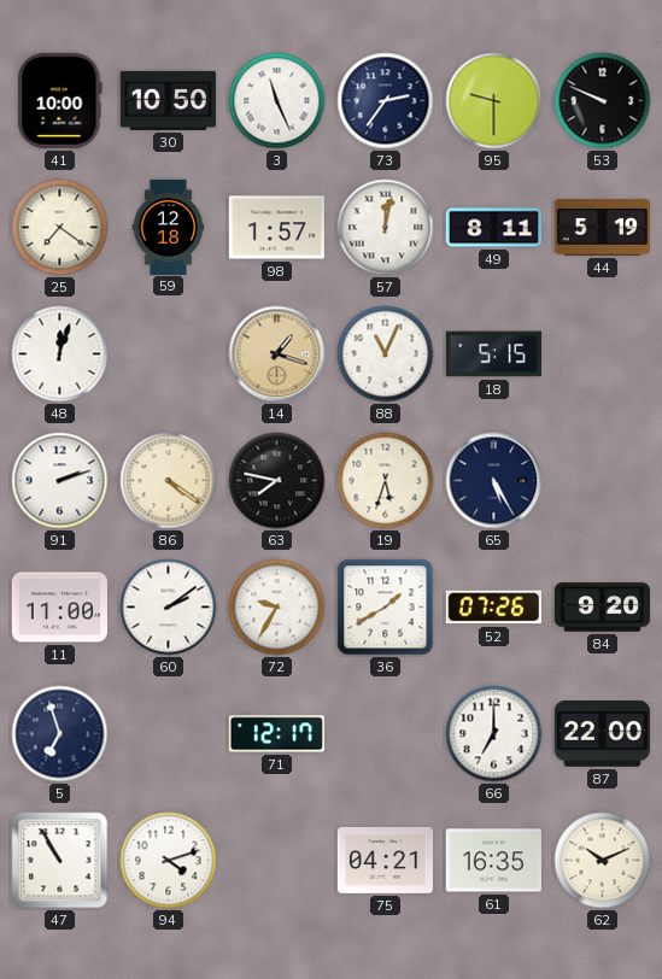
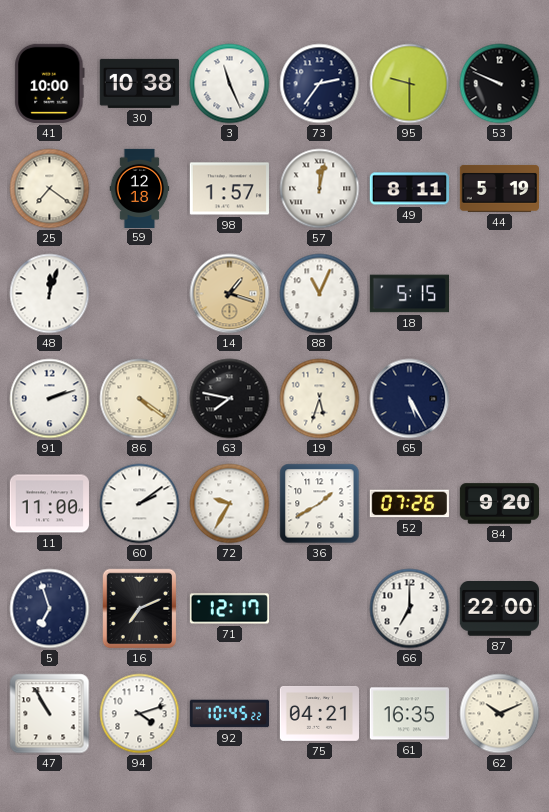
30: 10:50 -> 10:38 (139, 83)
16: none -> 7:11 (140, 609)
92: none -> 10:45 (229, 714)
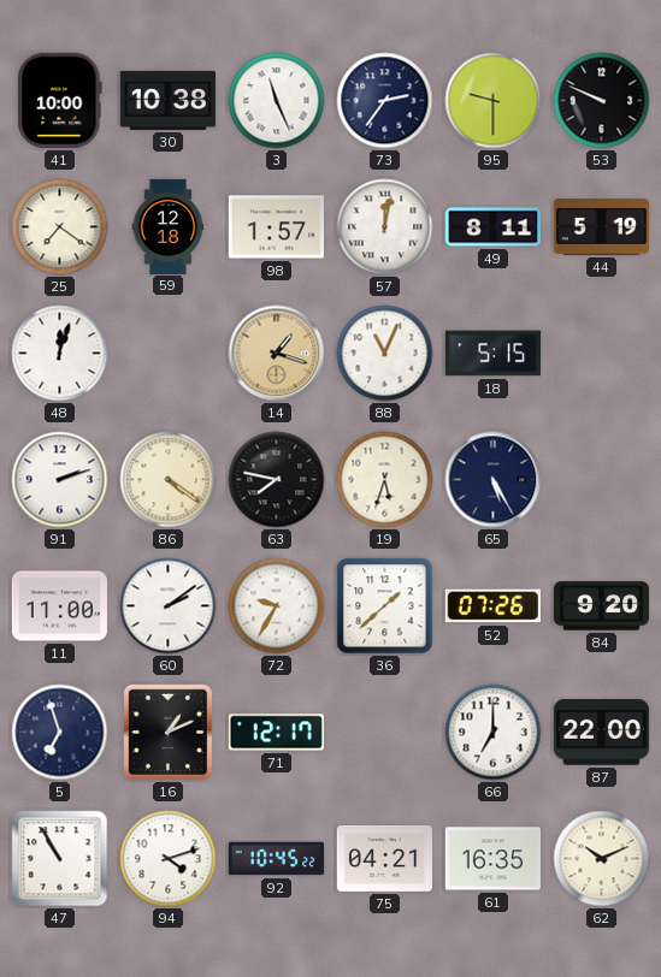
36: 1:40 -> 1:38 (385, 606)
16: 7:11 -> 1:11 (169, 733)
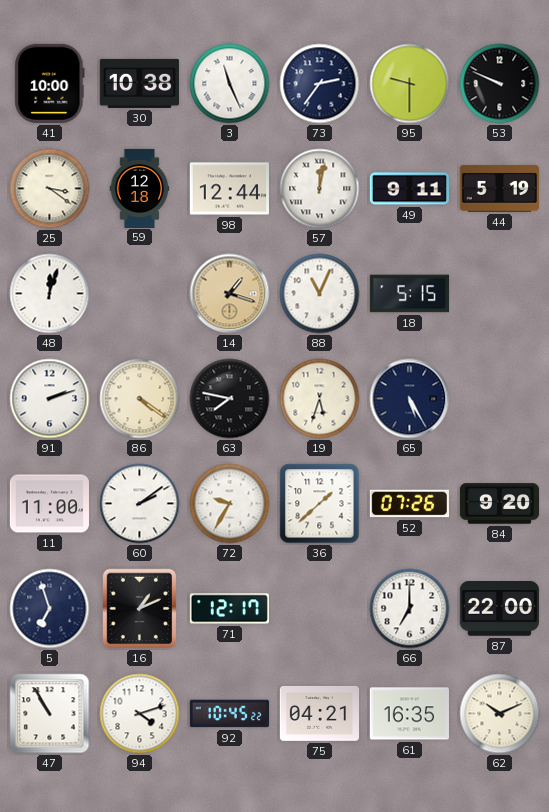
25: 7:21 -> 3:21 (50, 189)
98: 1:57 -> 12:44 (229, 189)
49: 8:11 -> 9:11 (409, 189)
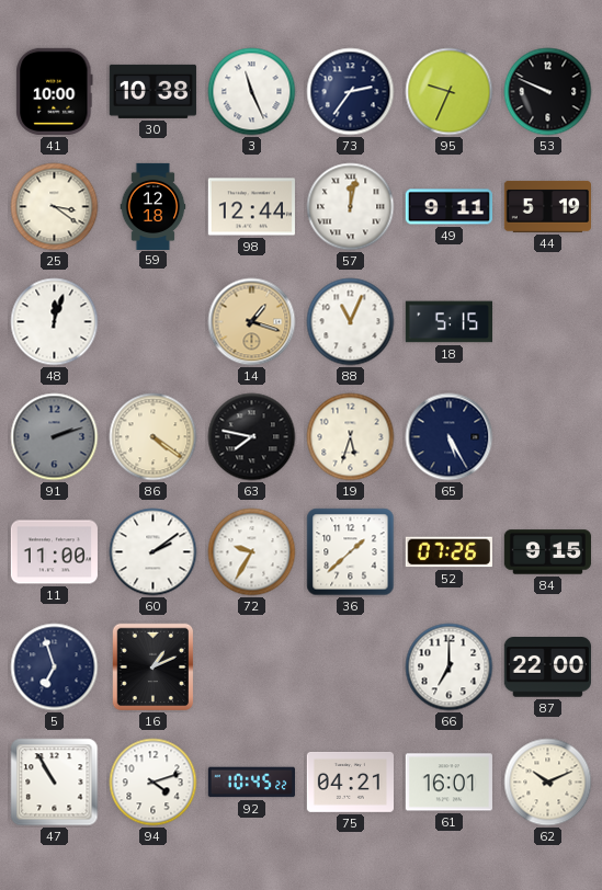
95: 9:30 -> 9:34 (450, 92)
91 dial: white -> grey (55, 437)
84: 9:20 -> 9:15 (547, 552)
71: 12:17 -> none (229, 609)
61: 16:35 -> 16:01 (448, 783)
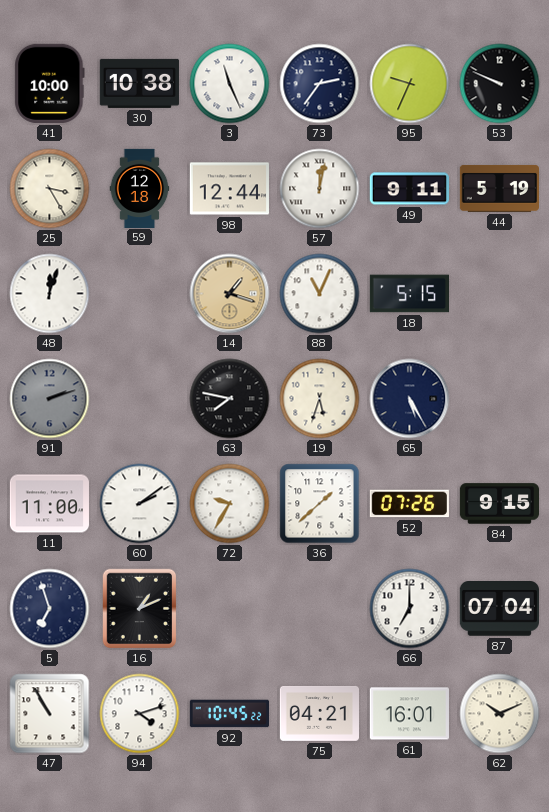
25: 3:21 -> 3:25 (50, 189)
86: 4:21 -> none (154, 437)
87: 22:00 -> 07:04 (499, 609)
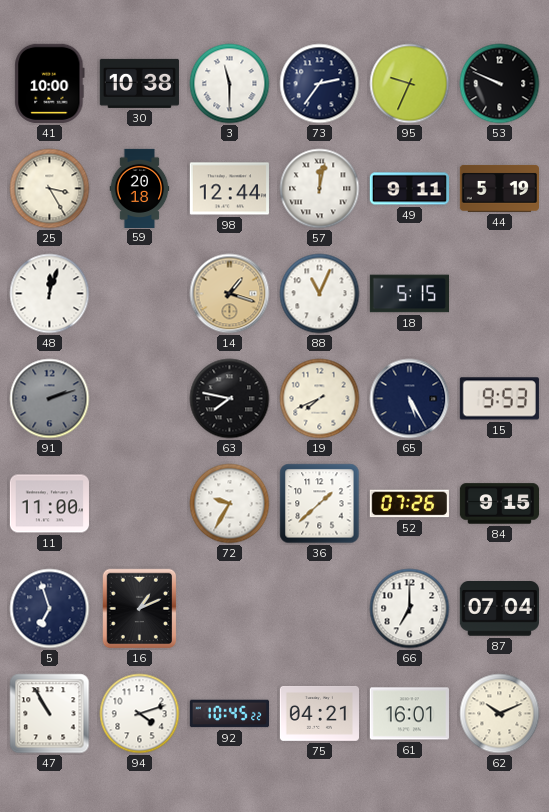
3: 11:26 -> 11:30 (230, 84)
59: 12:18 -> 20:18 (140, 188)
19: 5:33 -> 7:41 (320, 399)
15: none -> 9:53 (499, 399)
60: 2:09 -> none (140, 504)
